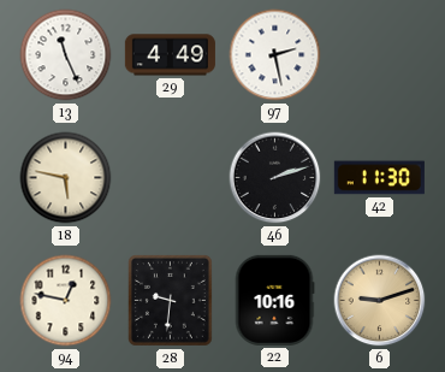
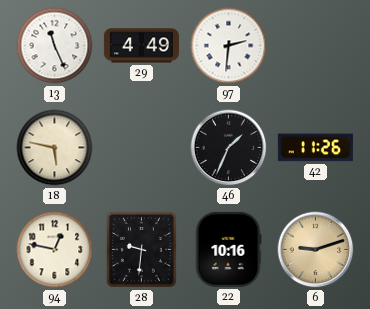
97: 2:28 -> 2:31 (229, 46)
46: 2:12 -> 1:34 (229, 148)
42: 11:30 -> 11:26 (315, 148)
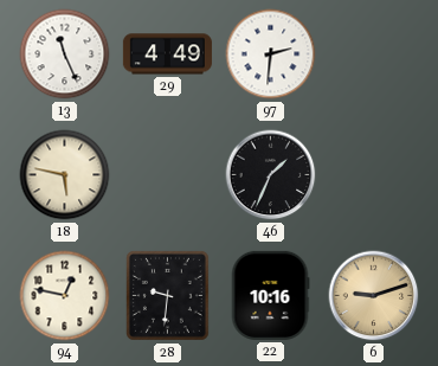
42: 11:26 -> none (315, 148)
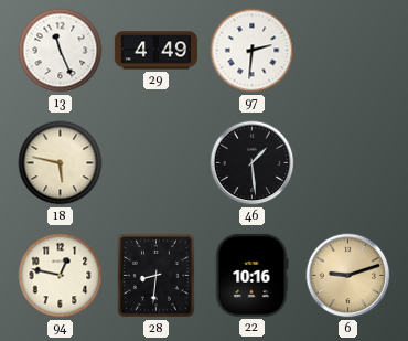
46: 1:34 -> 1:29 (253, 163)
28: 9:31 -> 8:31 (155, 276)
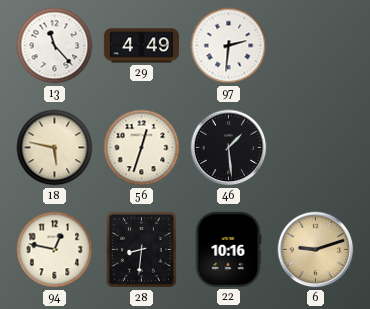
13: 11:26 -> 11:23 (55, 46)
56: none -> 12:33 (142, 148)
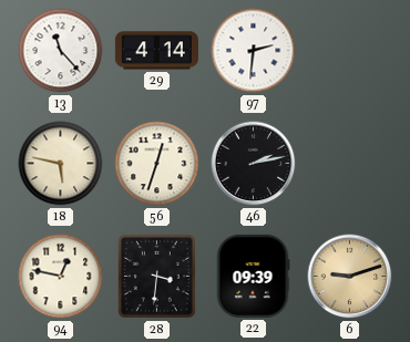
29: 4:49 -> 4:14 (156, 51)
46: 1:29 -> 2:13 (254, 164)
28: 8:31 -> 3:31 (156, 277)
22: 10:16 -> 09:39 (253, 276)
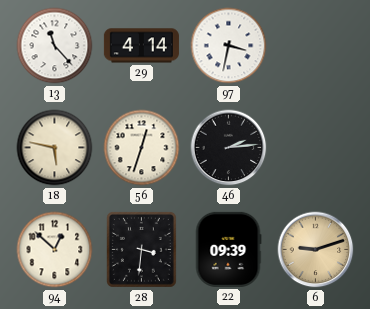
97: 2:31 -> 3:32 (229, 46)
46: 2:13 -> 2:14 (229, 148)
94: 12:47 -> 12:52 (55, 250)
